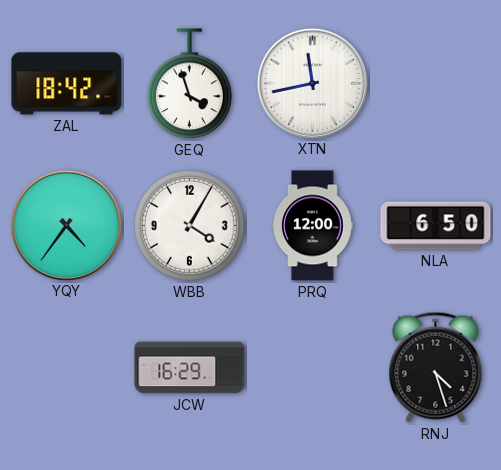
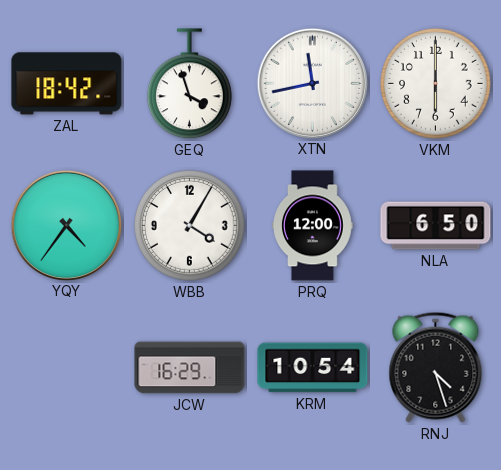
VKM: none -> 6:00 (436, 84)
KRM: none -> 10:54 (313, 368)
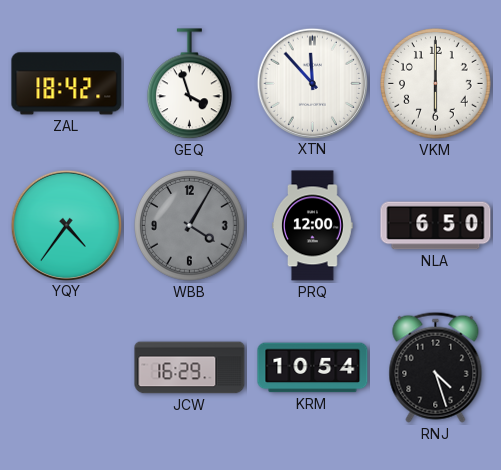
XTN: 11:43 -> 11:53 (312, 83)
WBB dial: white -> grey (190, 226)
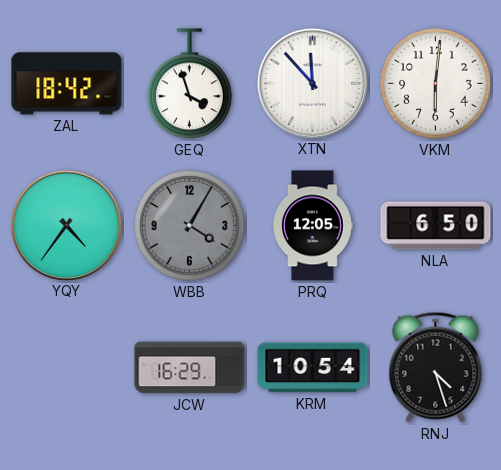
VKM: 6:00 -> 6:01 (436, 84)
PRQ: 12:00 -> 12:05 (313, 226)
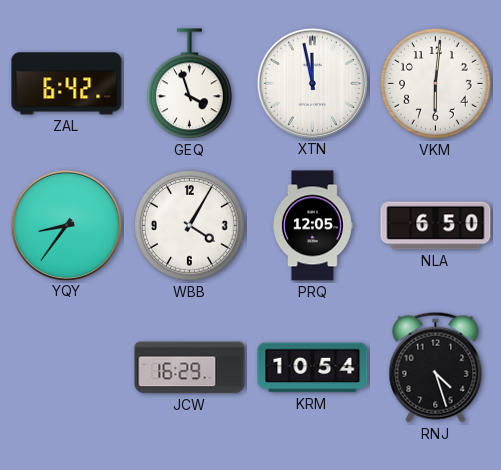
ZAL: 18:42 -> 6:42 (67, 84)
XTN: 11:53 -> 11:58 (312, 83)
YQY: 4:36 -> 8:36 (66, 225)
WBB dial: grey -> white (190, 226)
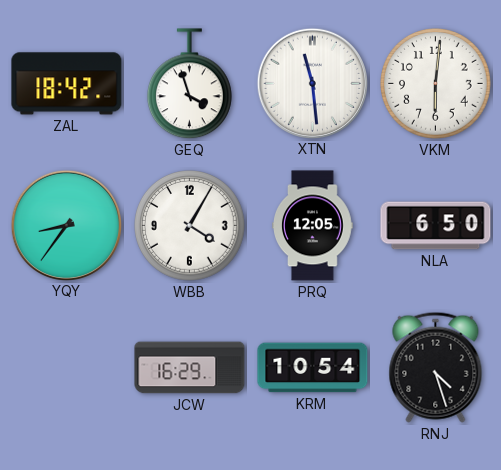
ZAL: 6:42 -> 18:42 (67, 84)
XTN: 11:58 -> 11:29 (312, 83)
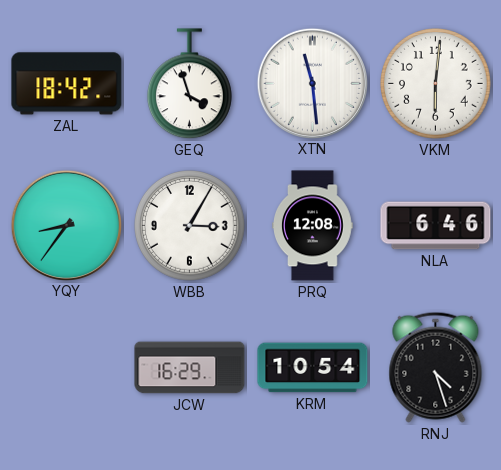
WBB: 4:05 -> 3:05 (190, 226)
PRQ: 12:05 -> 12:08 (313, 226)
NLA: 6:50 -> 6:46 (436, 226)
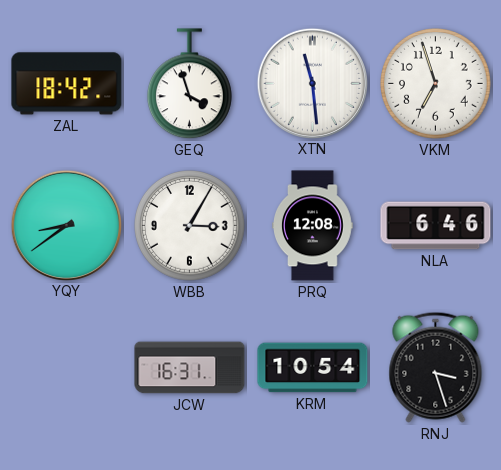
VKM: 6:01 -> 6:57 (436, 84)
YQY: 8:36 -> 8:39 (66, 225)
JCW: 16:29 -> 16:31 (190, 368)
RNJ: 4:27 -> 3:27 (436, 367)
